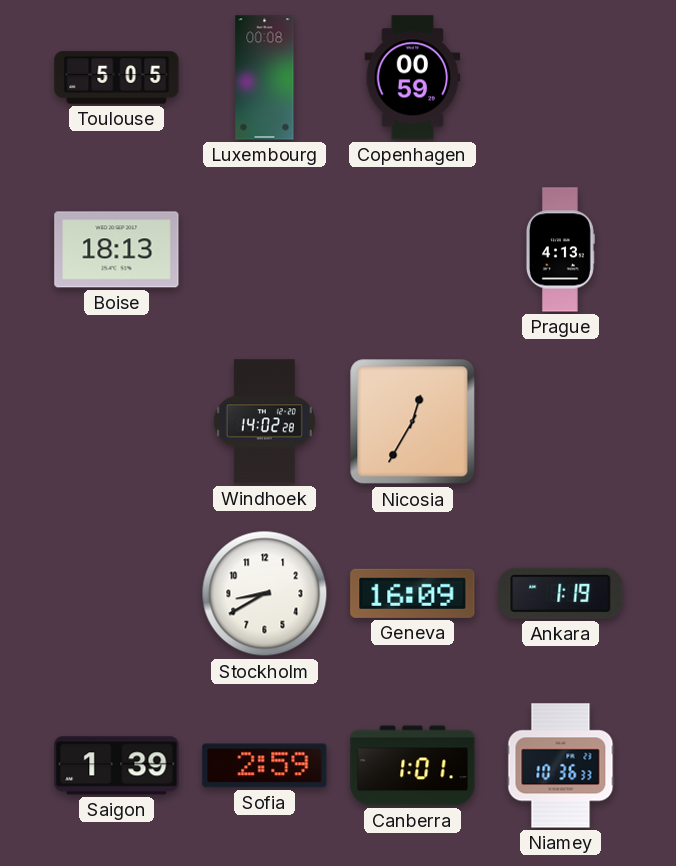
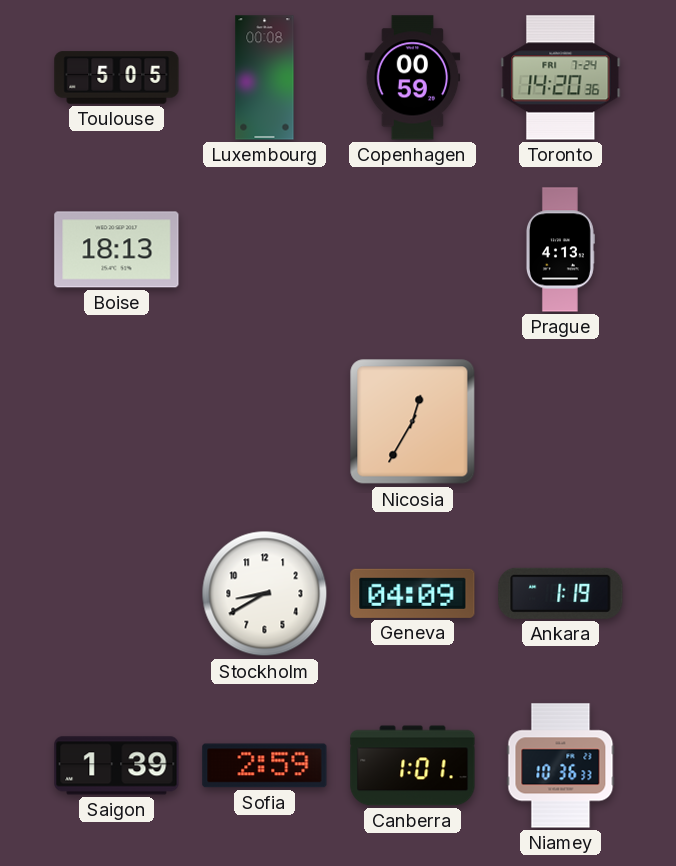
Toronto: none -> 14:20 (561, 78)
Windhoek: 14:02 -> none (264, 422)
Geneva: 16:09 -> 04:09 (413, 593)
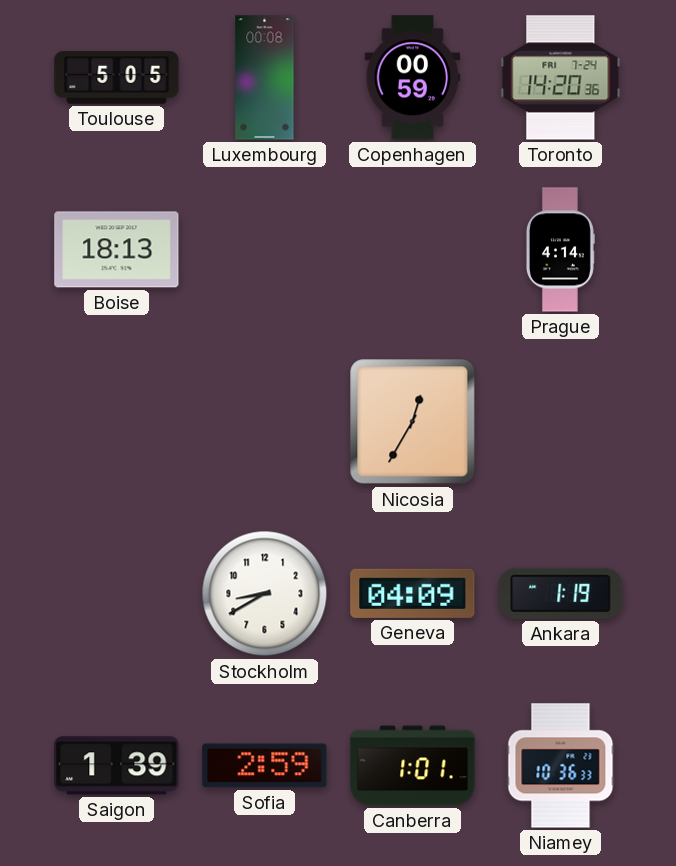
Prague: 4:13 -> 4:14 (560, 250)
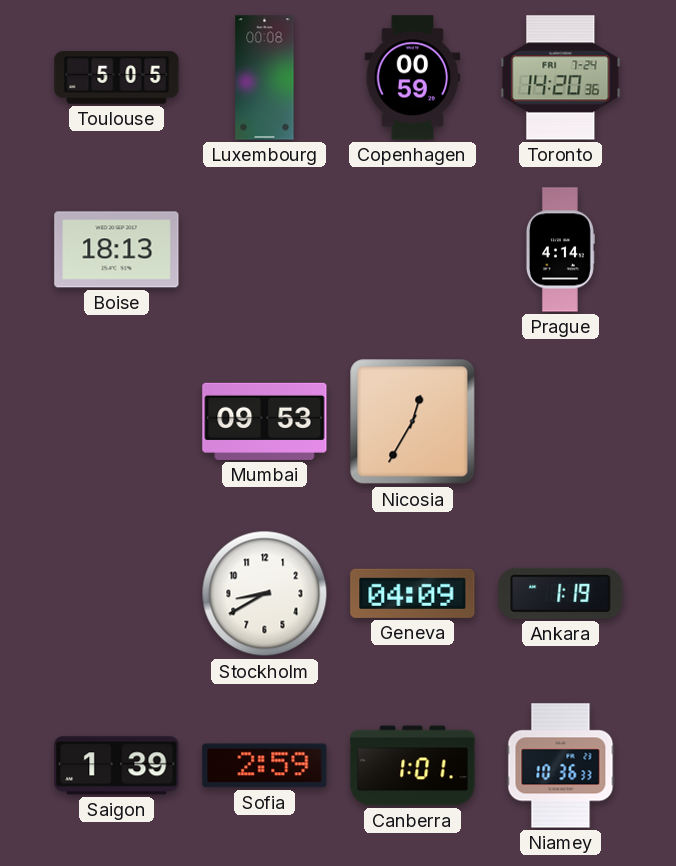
Mumbai: none -> 09:53 (265, 421)
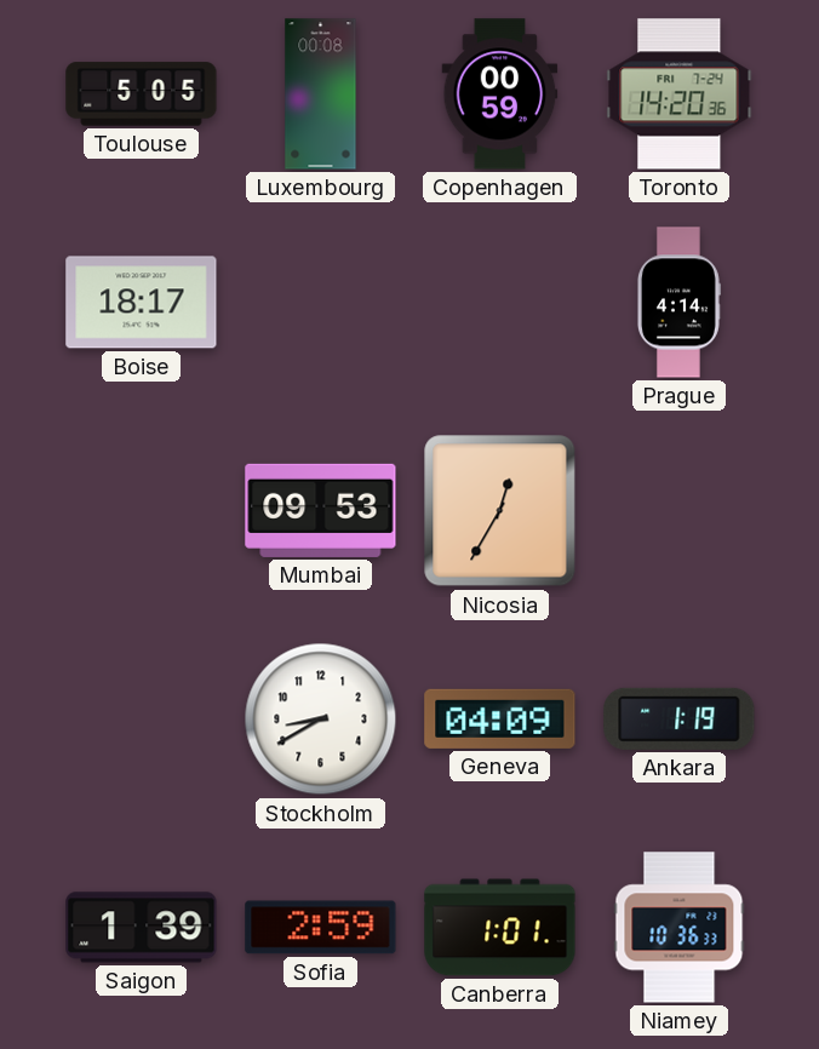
Boise: 18:13 -> 18:17 (142, 303)
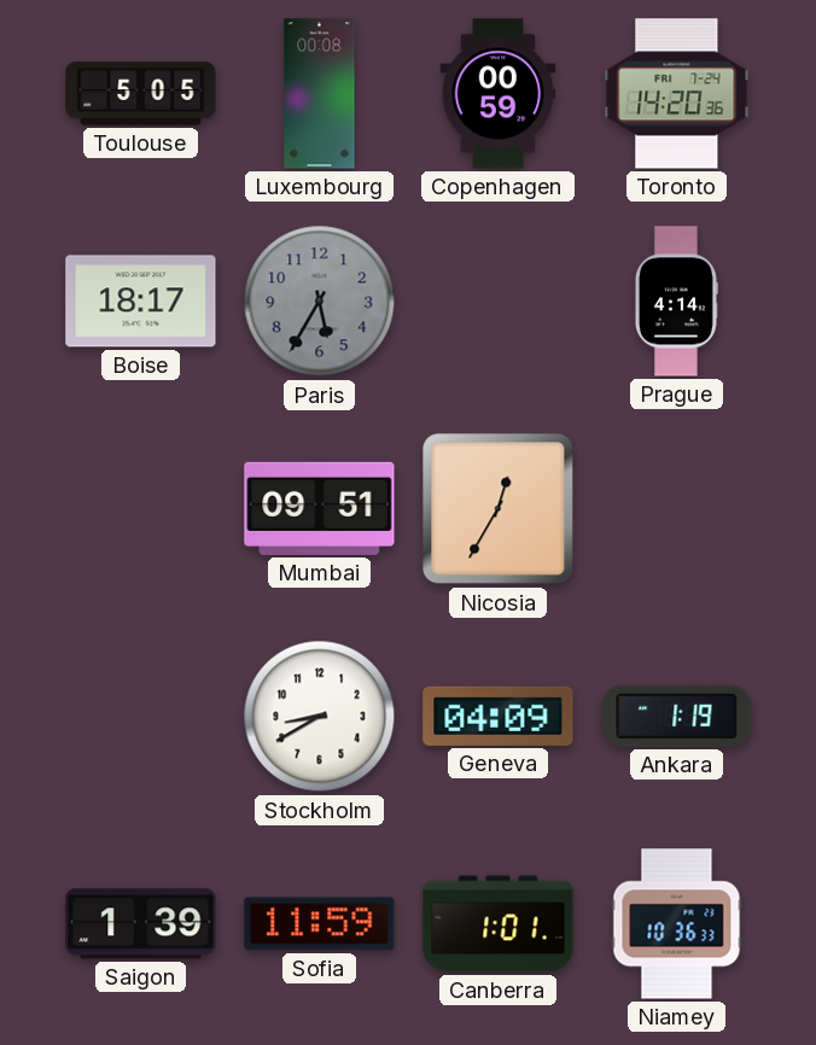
Paris: none -> 5:35 (320, 302)
Mumbai: 09:53 -> 09:51 (320, 508)
Sofia: 2:59 -> 11:59 (320, 924)
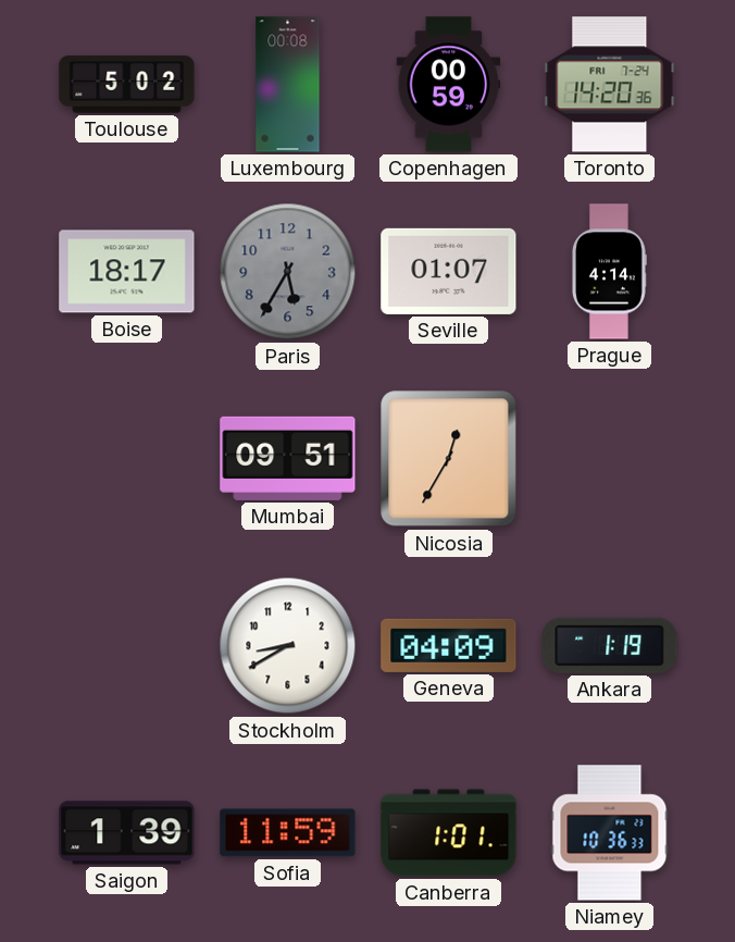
Toulouse: 5:05 -> 5:02 (127, 85)
Seville: none -> 01:07 (449, 271)
